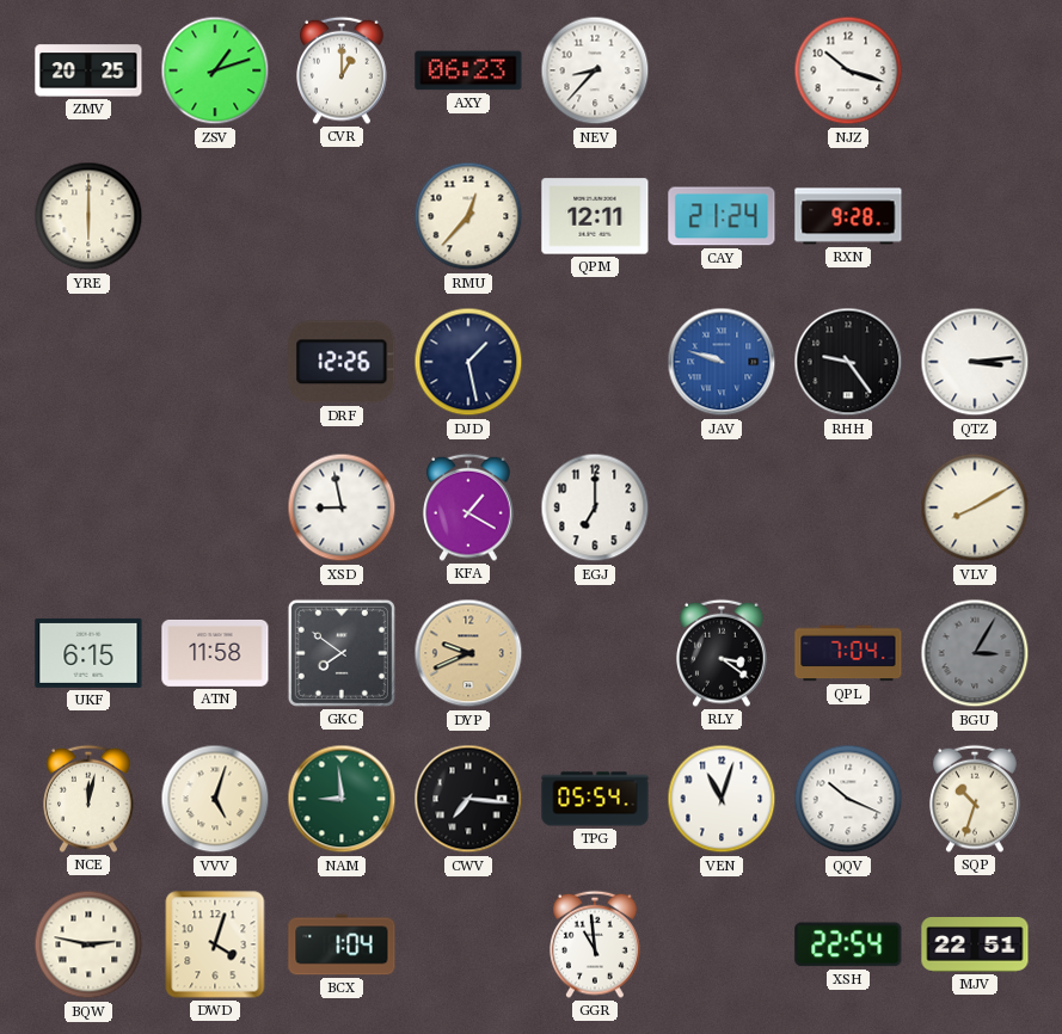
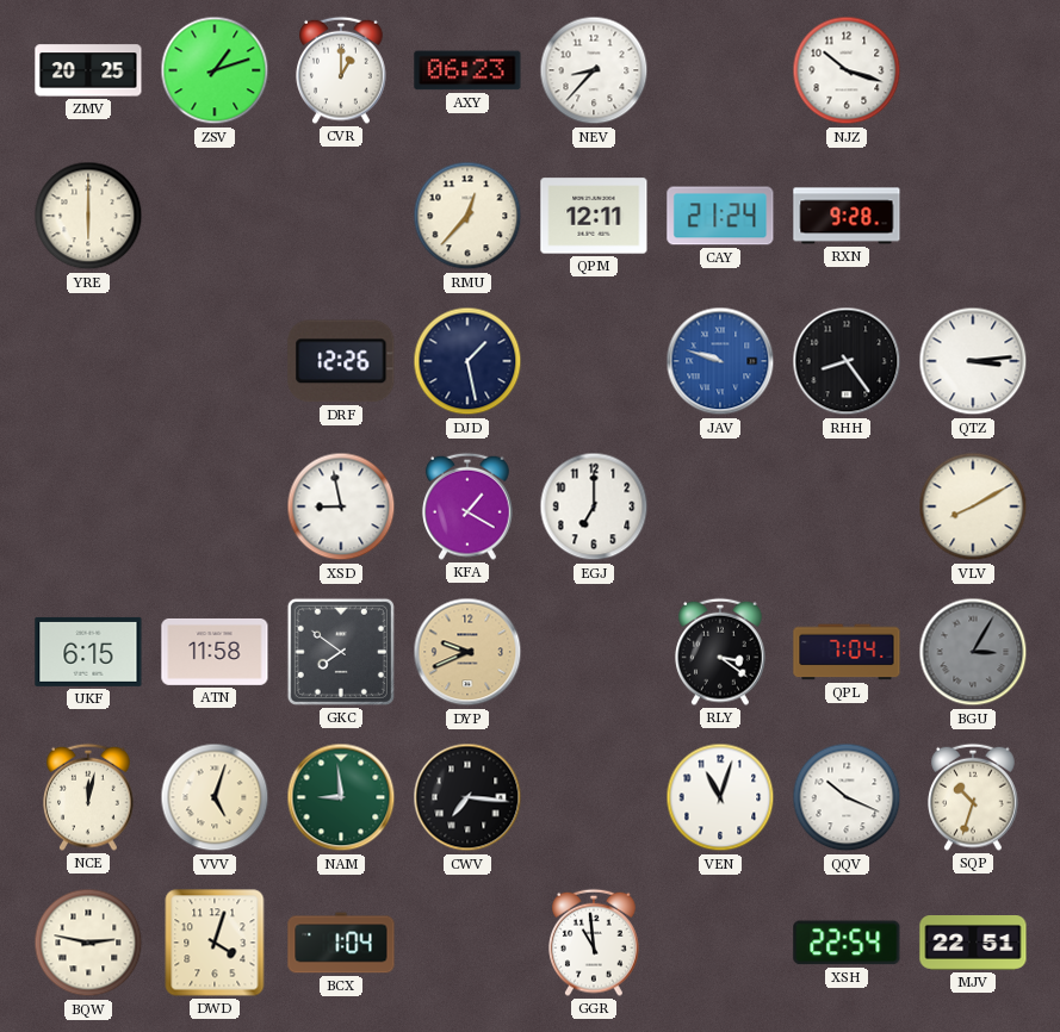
RHH: 9:24 -> 8:24 (847, 361)
TPG: 05:54 -> none (595, 799)
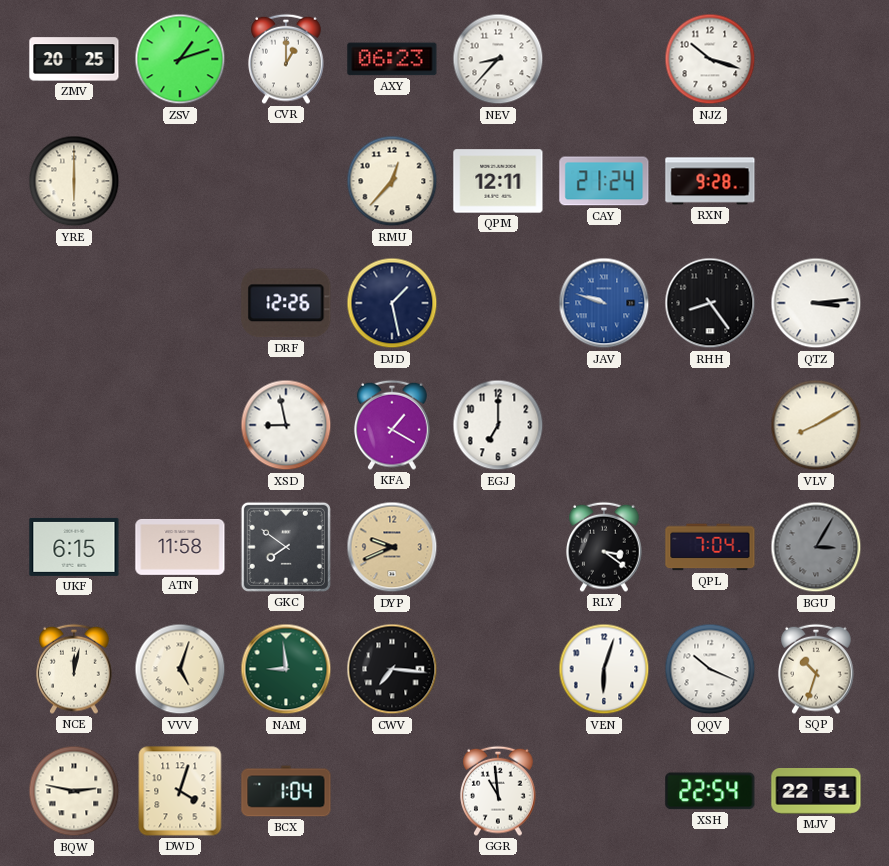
VEN: 11:03 -> 6:03 (604, 669)
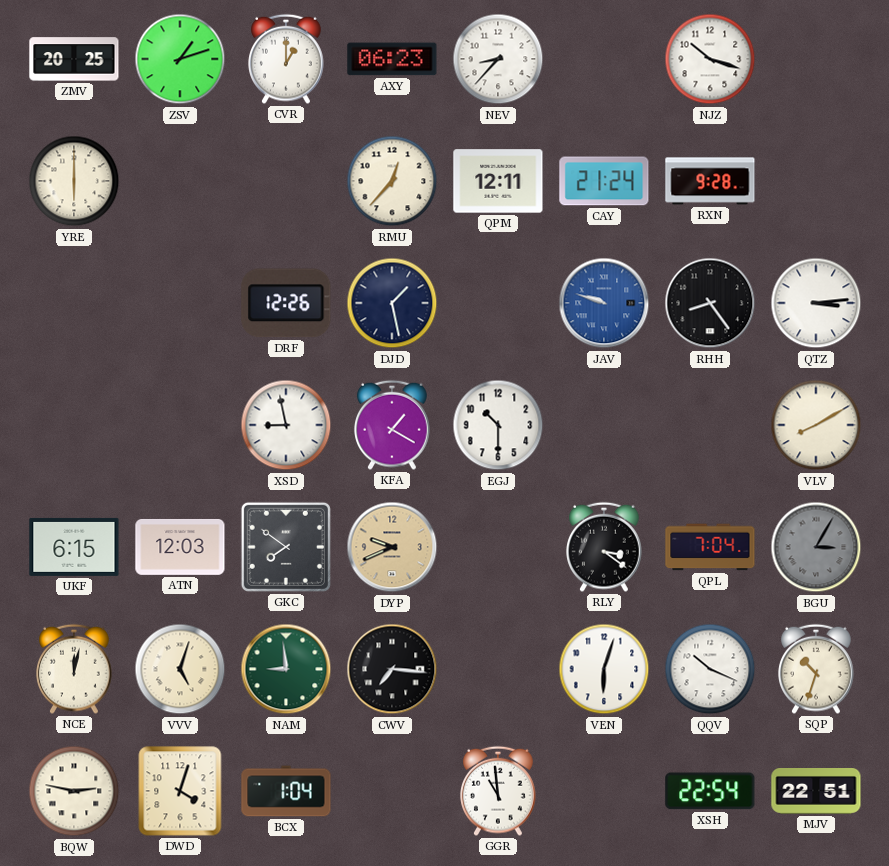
EGJ: 7:00 -> 10:30 (498, 425)
ATN: 11:58 -> 12:03 (180, 547)
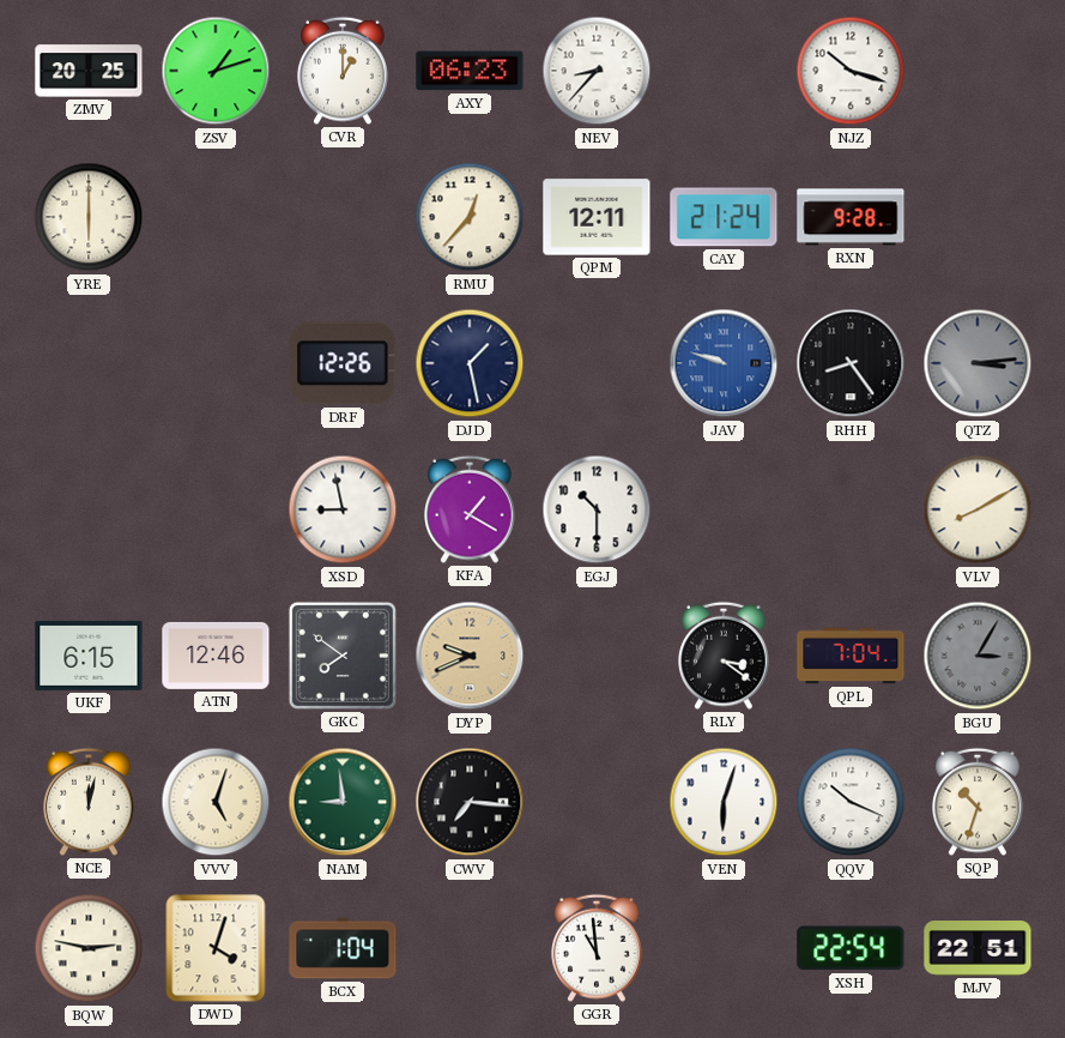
QTZ dial: white -> grey (978, 363)
ATN: 12:03 -> 12:46 (216, 656)
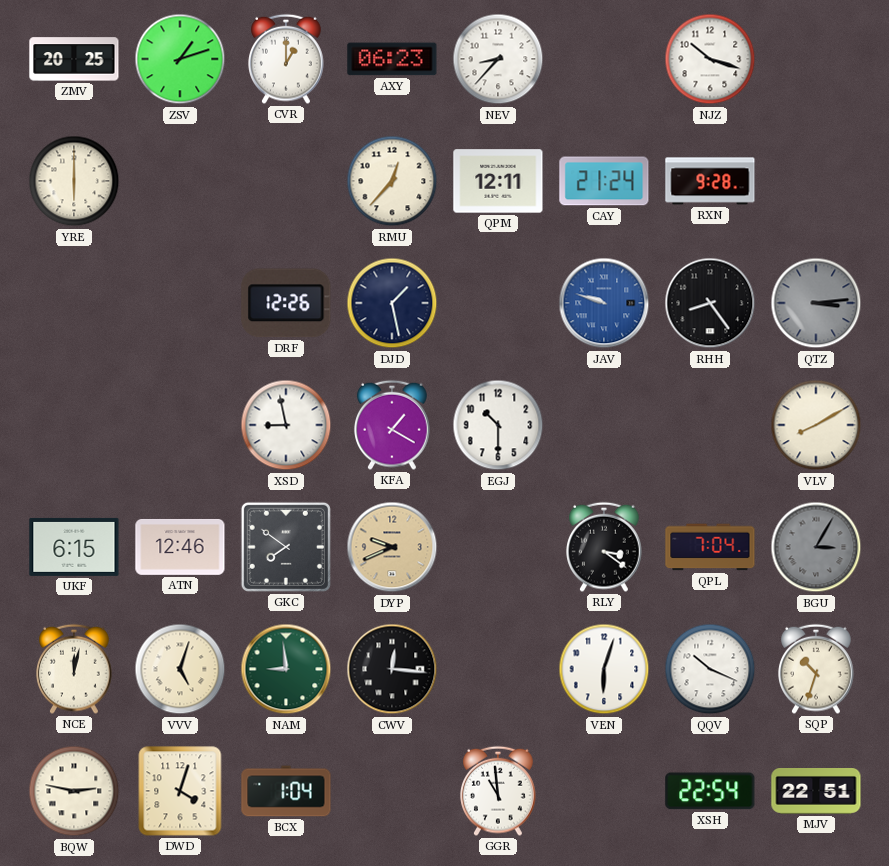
CWV: 7:16 -> 12:16 (392, 669)
